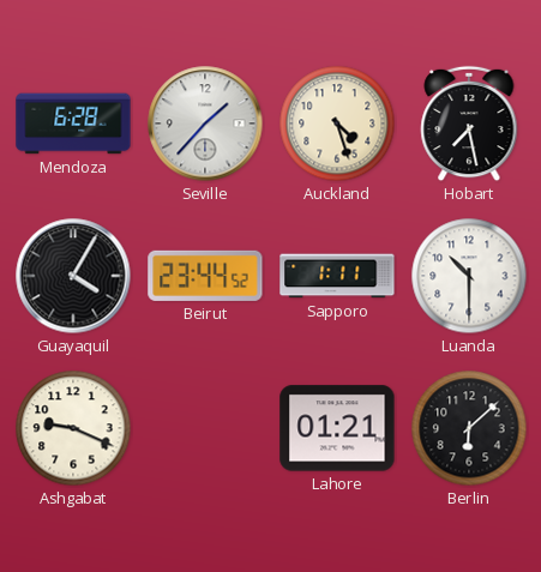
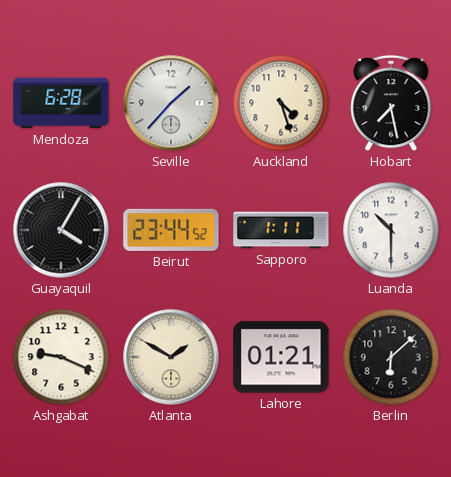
Atlanta: none -> 1:50 (171, 357)
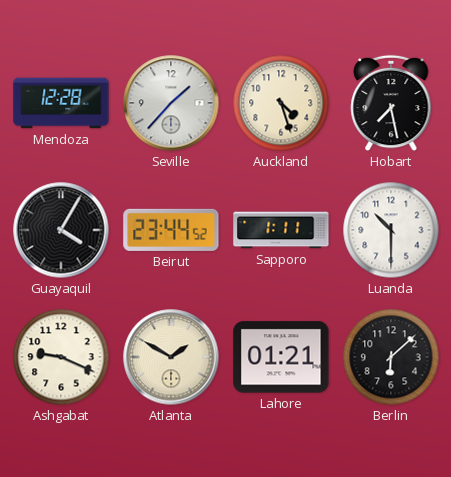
Mendoza: 6:28 -> 12:28 (61, 103)
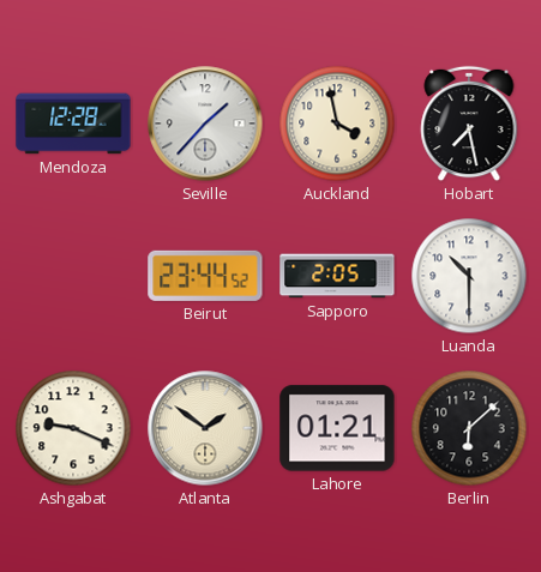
Auckland: 4:27 -> 3:58 (337, 124)
Guayaquil: 4:05 -> none (61, 230)
Sapporo: 1:11 -> 2:05 (337, 276)
Atlanta: 1:50 -> 1:51 (205, 428)
